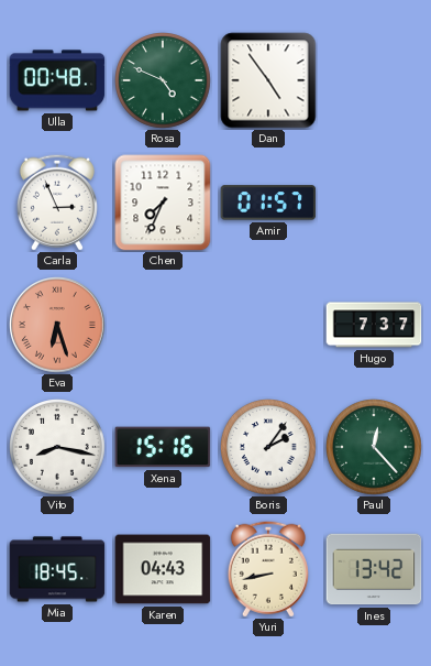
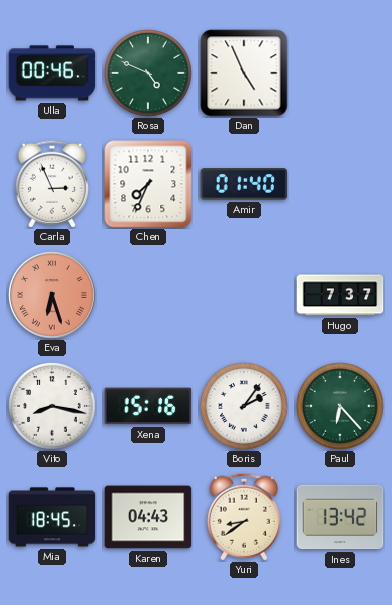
Ulla: 00:48 -> 00:46 (52, 73)
Dan: 4:54 -> 4:56 (244, 73)
Amir: 01:57 -> 01:40 (244, 184)
Paul: 12:23 -> 6:23 (341, 407)
Yuri: 8:43 -> 8:39 (244, 517)
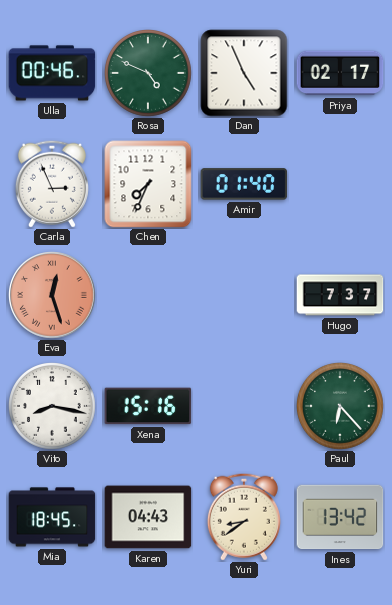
Priya: none -> 02:17 (340, 73)
Eva: 6:27 -> 12:27 (52, 295)
Boris: 2:06 -> none (245, 407)
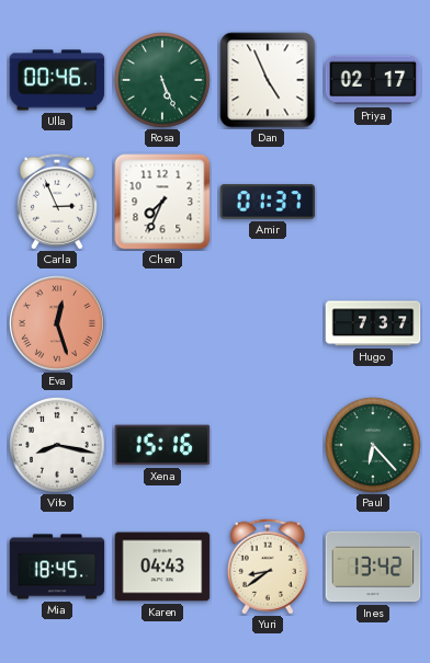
Rosa: 4:49 -> 5:26 (163, 81)
Amir: 01:40 -> 01:37 (268, 202)
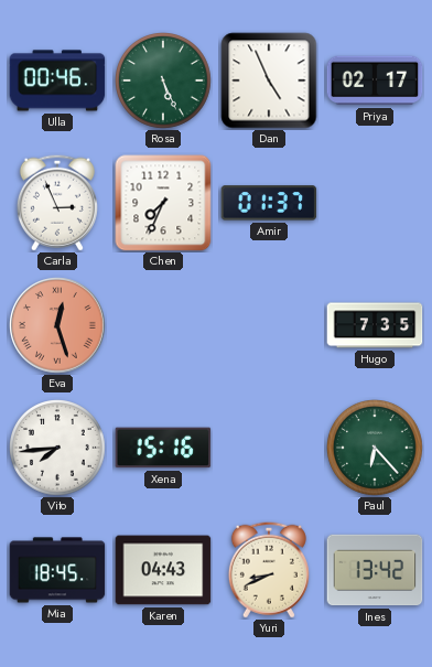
Hugo: 7:37 -> 7:35 (375, 325)
Vito: 8:17 -> 7:44 (58, 449)
Yuri: 8:39 -> 8:41 (269, 570)
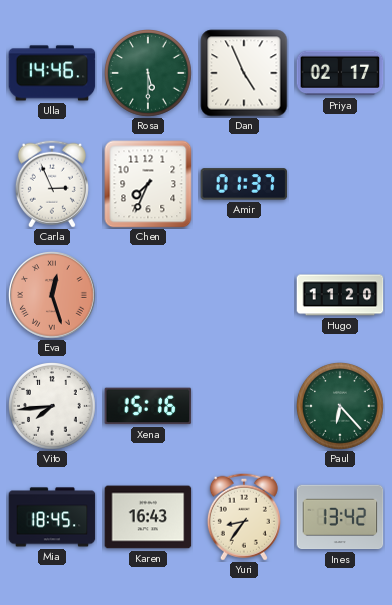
Ulla: 00:46 -> 14:46 (52, 73)
Rosa: 5:26 -> 5:30 (149, 74)
Hugo: 7:35 -> 11:20 (340, 295)
Karen: 04:43 -> 16:43 (148, 517)
Yuri: 8:41 -> 8:36 (244, 517)
